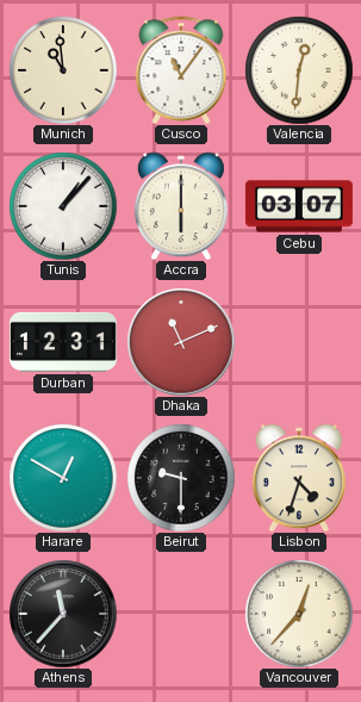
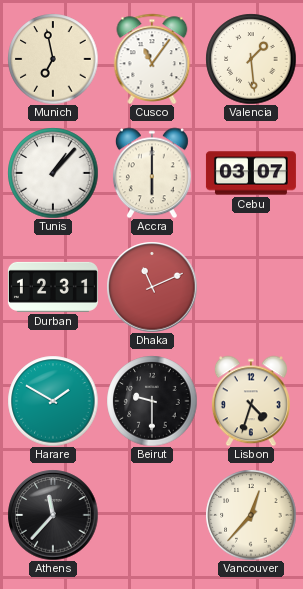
Munich: 10:59 -> 6:58 (53, 59)
Valencia: 12:31 -> 1:29 (251, 59)
Harare: 12:50 -> 1:50 (53, 401)
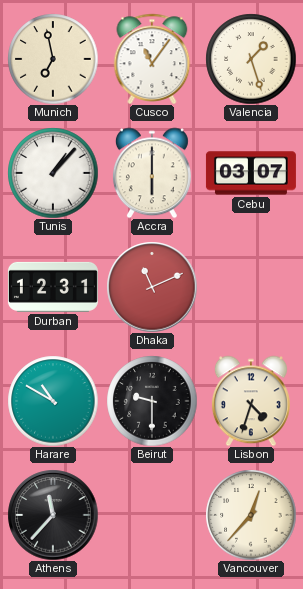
Valencia: 1:29 -> 1:27 (251, 59)
Harare: 1:50 -> 10:50 (53, 401)
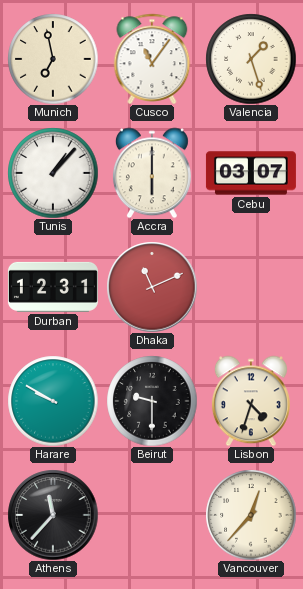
Harare: 10:50 -> 9:50 (53, 401)
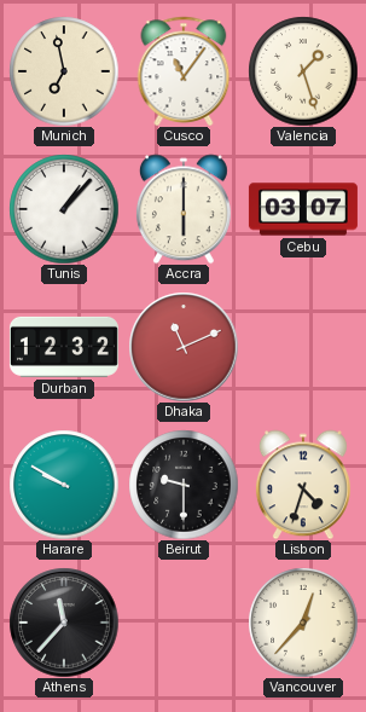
Durban: 12:31 -> 12:32 (64, 347)
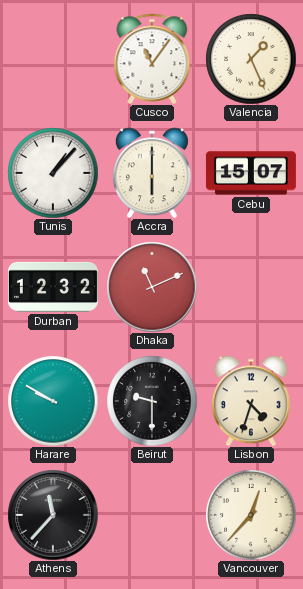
Munich: 6:58 -> none (64, 71)
Valencia: 1:27 -> 1:26 (251, 59)
Cebu: 03:07 -> 15:07 (251, 173)
